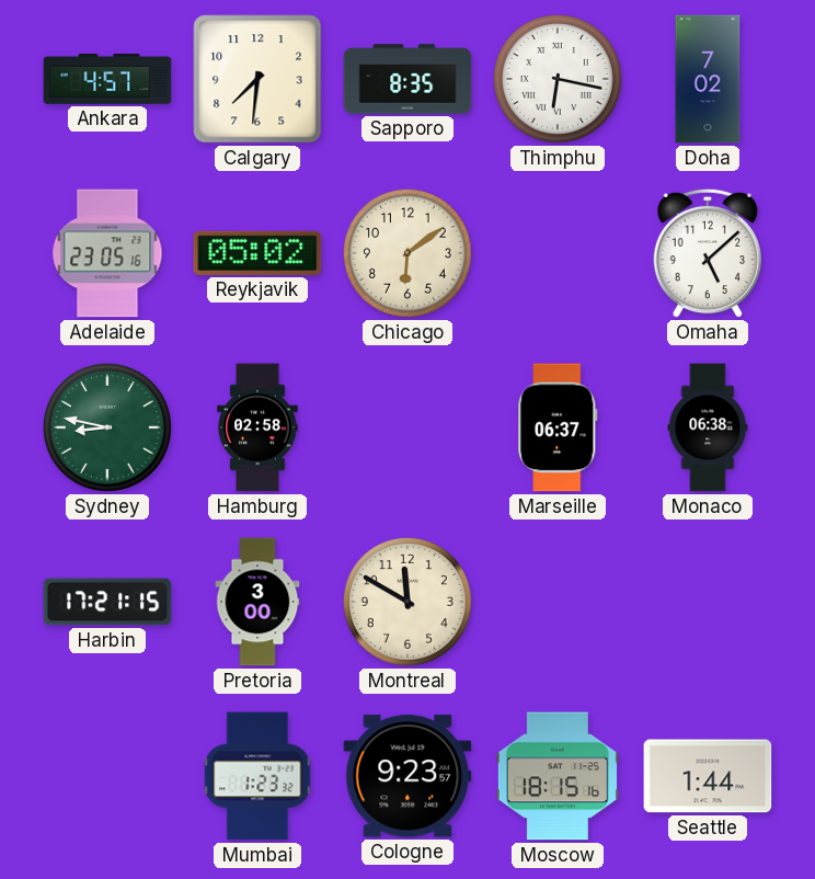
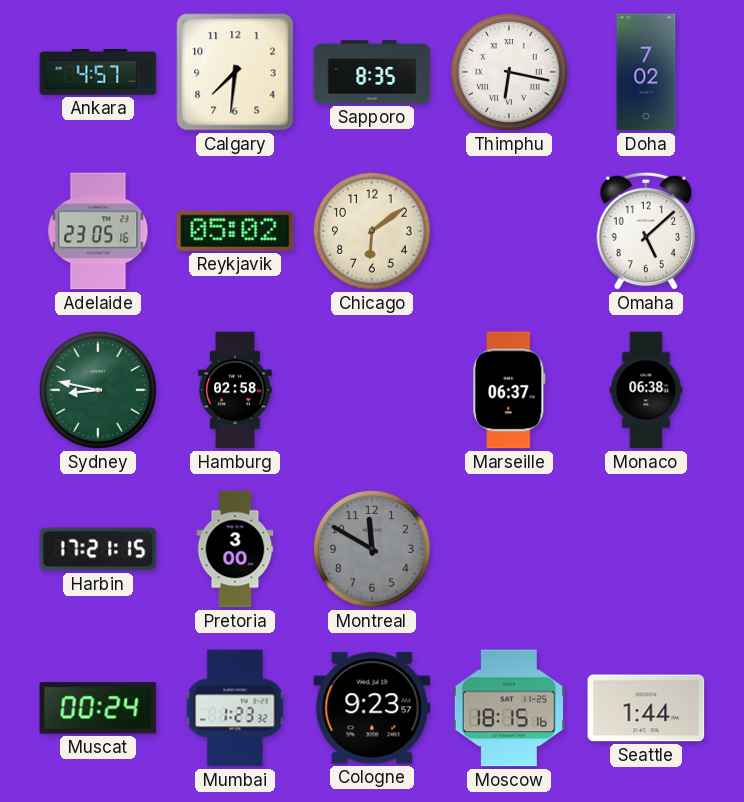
Montreal dial: cream -> grey (372, 549)
Muscat: none -> 00:24 (98, 708)
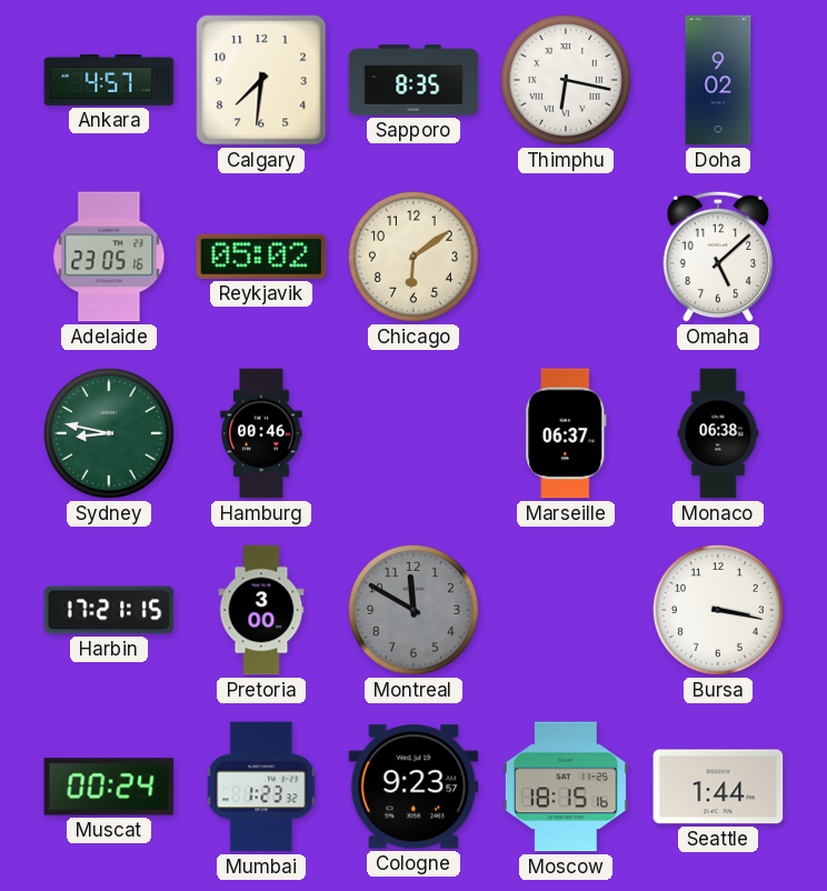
Doha: 7:02 -> 9:02 (718, 80)
Hamburg: 02:58 -> 00:46 (261, 433)
Bursa: none -> 3:17 (718, 610)
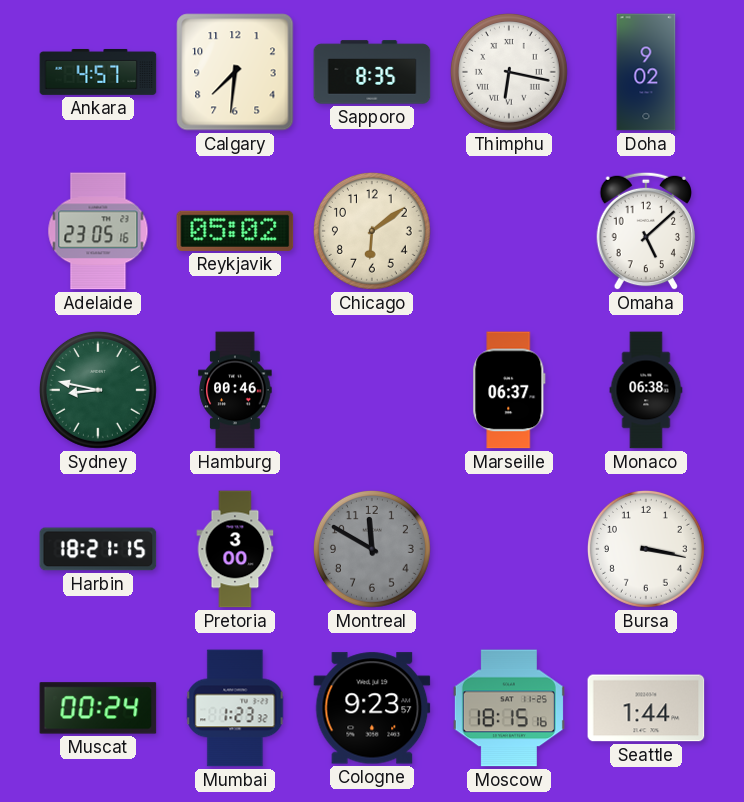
Harbin: 17:21 -> 18:21 (98, 549)
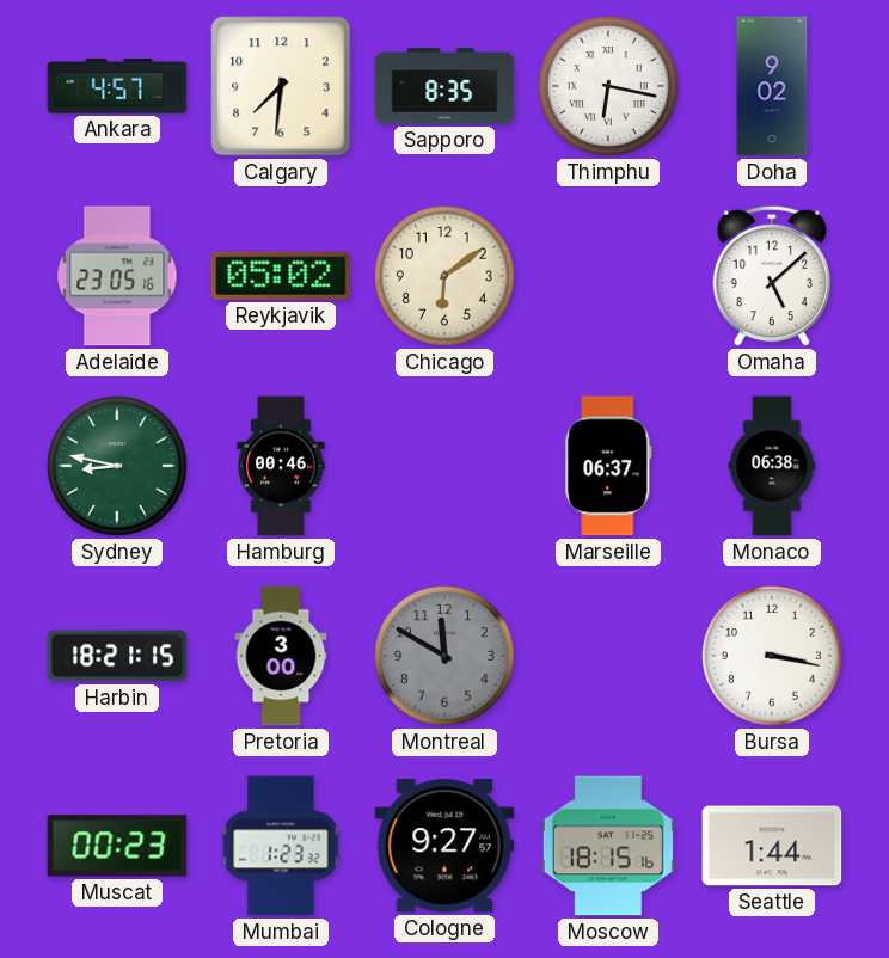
Muscat: 00:24 -> 00:23 (117, 846)
Cologne: 9:23 -> 9:27 (444, 846)
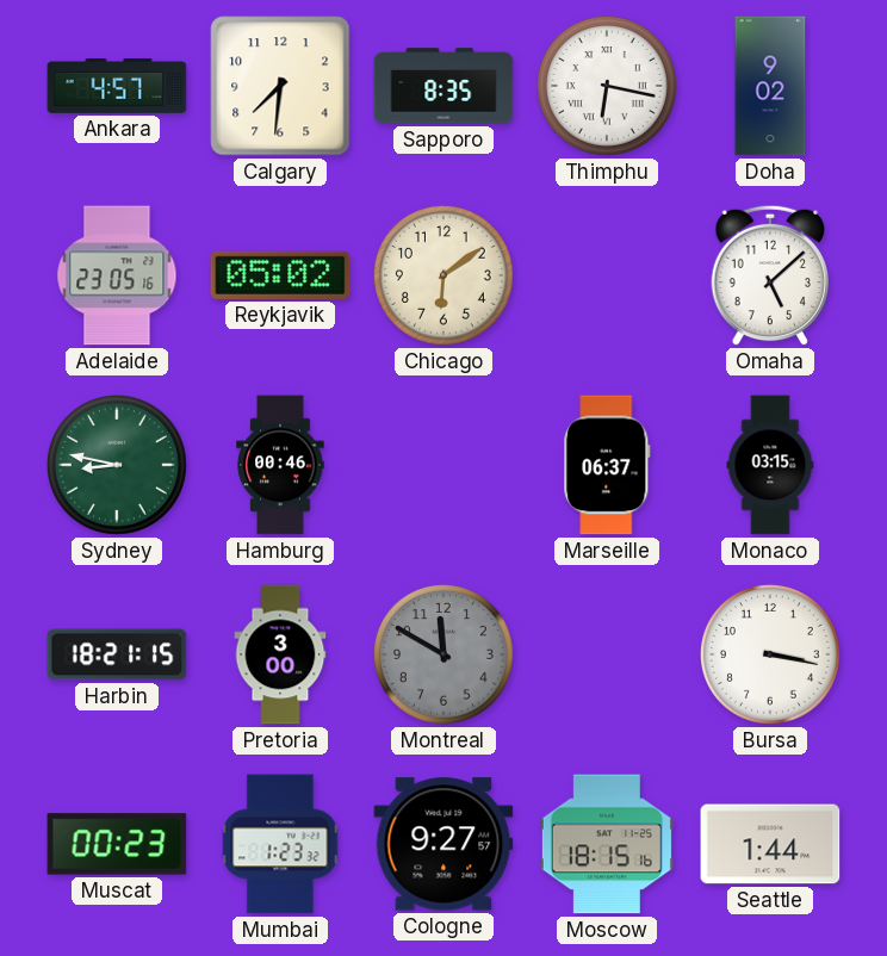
Monaco: 06:38 -> 03:15 (770, 465)
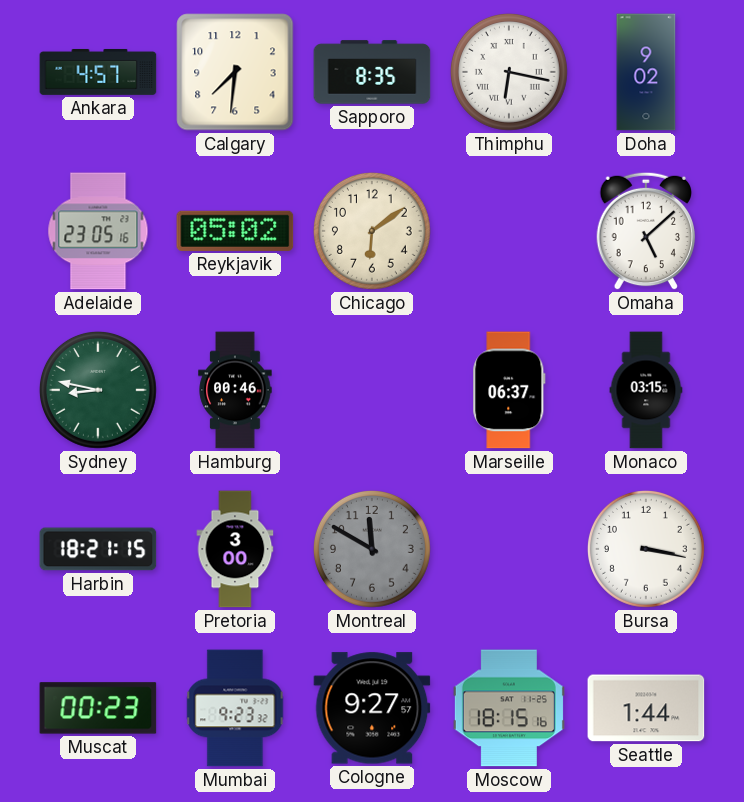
Mumbai: 1:23 -> 9:23 (235, 708)
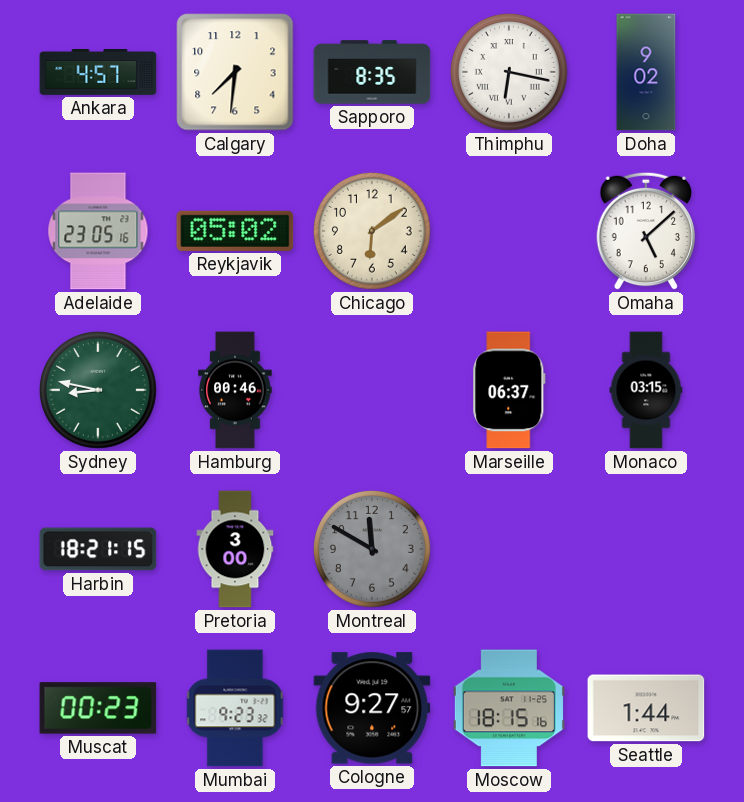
Bursa: 3:17 -> none (646, 549)
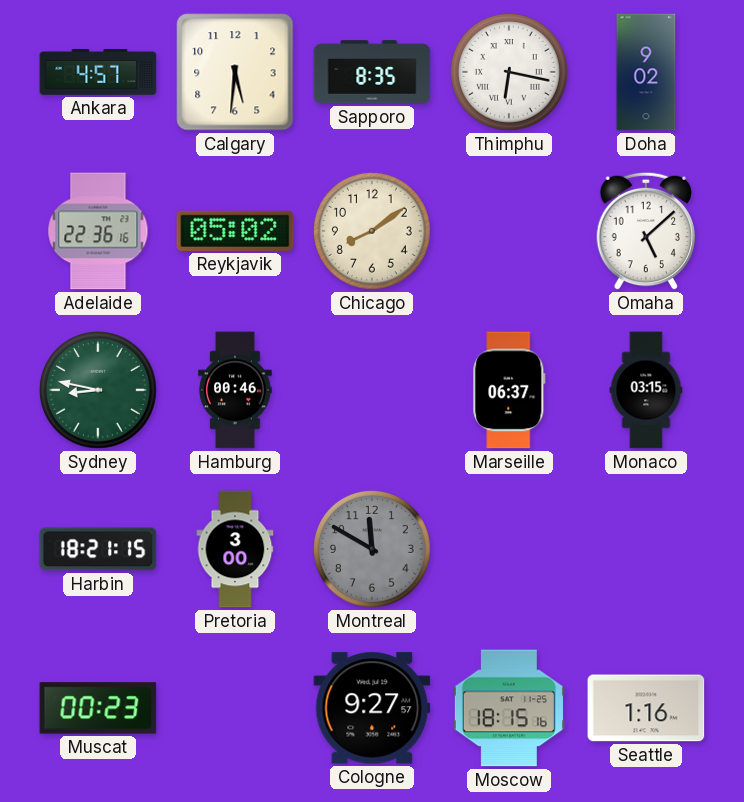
Calgary: 7:31 -> 5:31 (235, 72)
Adelaide: 23:05 -> 22:36 (98, 231)
Chicago: 6:09 -> 8:09 (372, 231)
Mumbai: 9:23 -> none (235, 708)
Seattle: 1:44 -> 1:16 (646, 708)
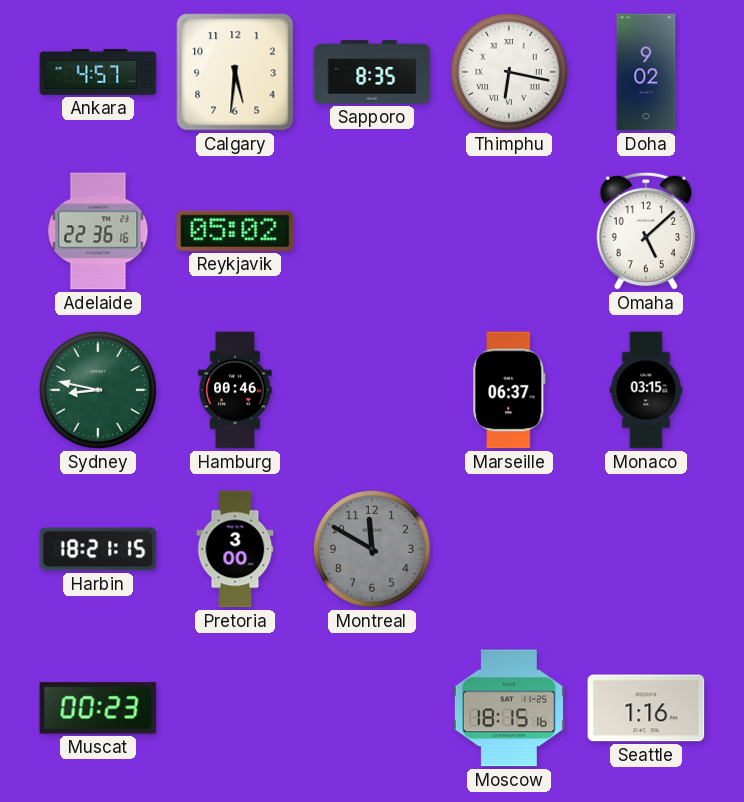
Chicago: 8:09 -> none (372, 231)
Cologne: 9:27 -> none (372, 708)
